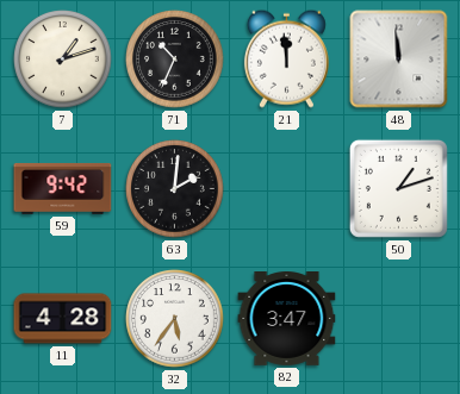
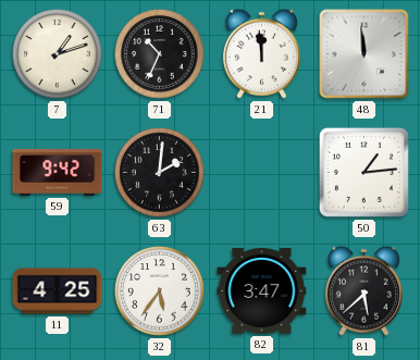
50: 1:12 -> 1:14 (363, 172)
11: 4:28 -> 4:25 (58, 291)
81: none -> 5:38 (363, 290)
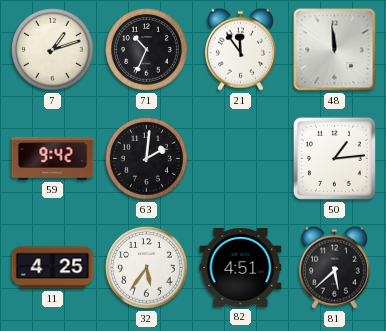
21: 11:59 -> 11:54 (240, 49)
82: 3:47 -> 4:51 (241, 268)
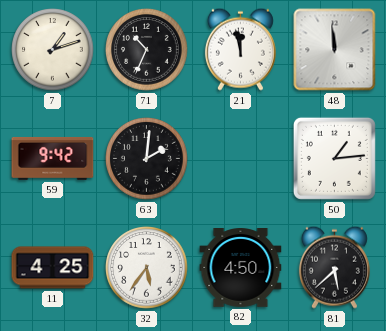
21: 11:54 -> 11:58 (240, 49)
82: 4:51 -> 4:50 (241, 268)
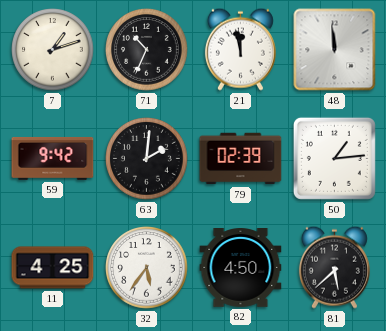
79: none -> 02:39 (241, 159)
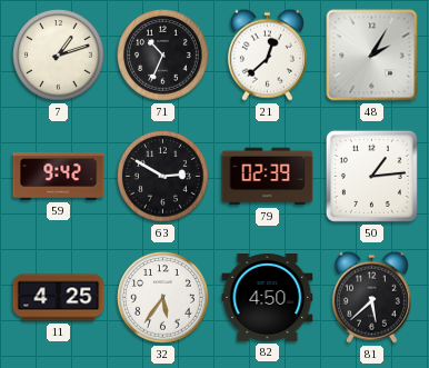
21: 11:58 -> 12:38 (267, 54)
48: 11:59 -> 2:05 (372, 56)
63: 2:01 -> 2:50 (163, 177)
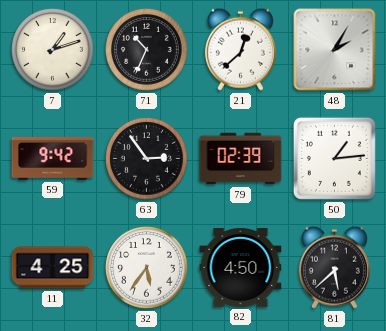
63: 2:50 -> 2:54 (147, 159)
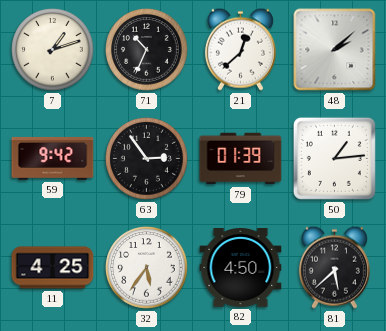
48: 2:05 -> 2:08 (335, 50)
79: 02:39 -> 01:39 (241, 159)
